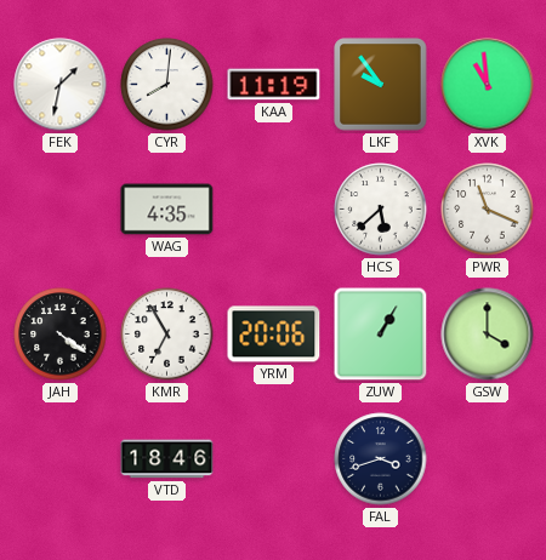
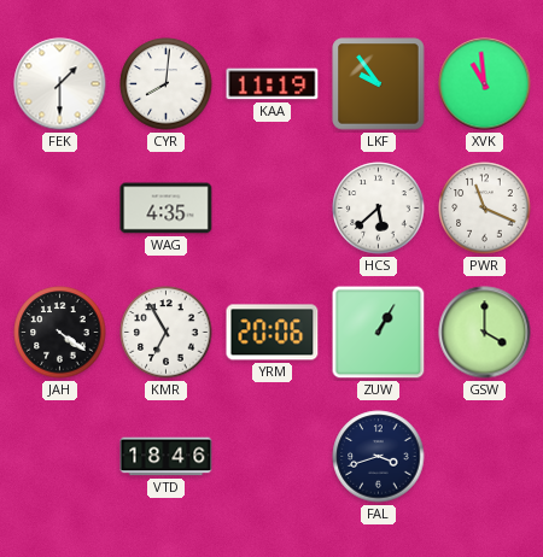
FEK: 1:32 -> 1:30 (60, 84)
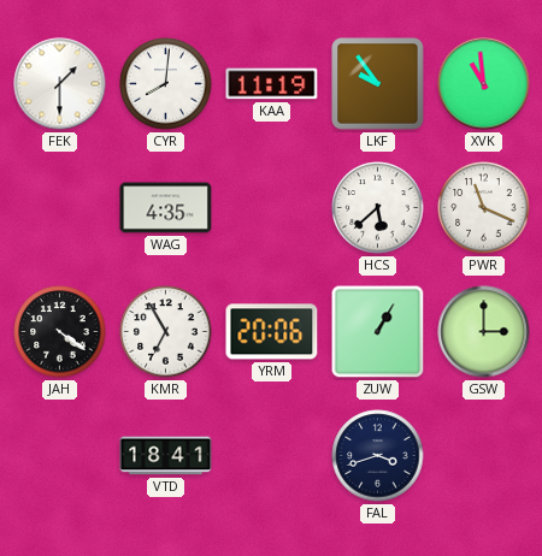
GSW: 4:00 -> 3:00 (484, 332)
VTD: 18:46 -> 18:41 (166, 456)
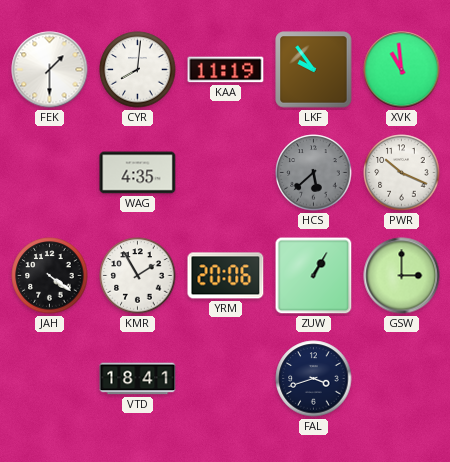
HCS dial: white -> grey (314, 173)
PWR: 11:19 -> 10:19 (402, 173)
KMR: 6:55 -> 1:55 (138, 276)
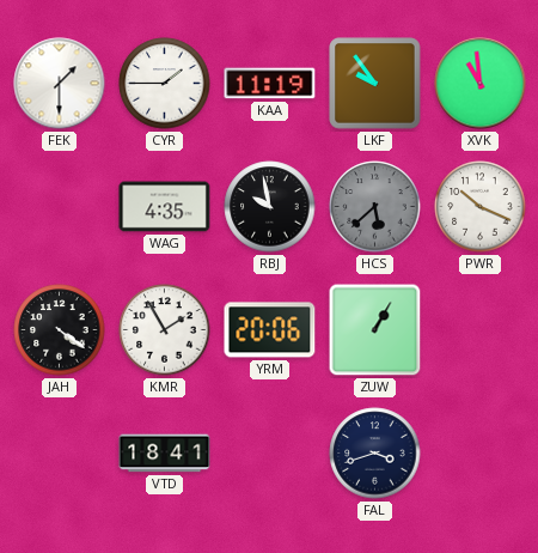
CYR: 8:01 -> 1:45 (165, 84)
RBJ: none -> 9:58 (270, 207)
GSW: 3:00 -> none (402, 276)
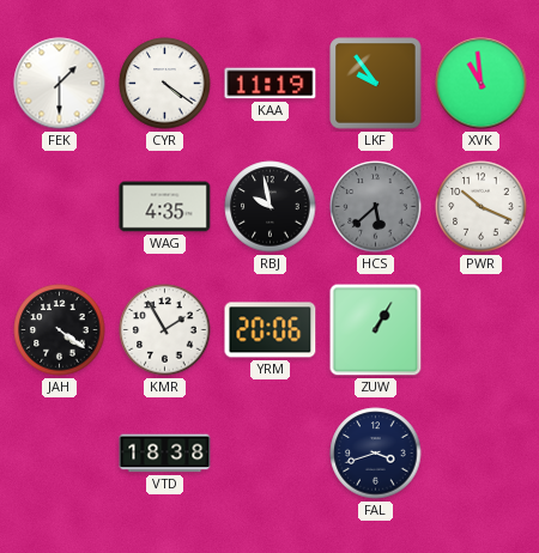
CYR: 1:45 -> 4:21 (165, 84)
VTD: 18:41 -> 18:38 (165, 454)
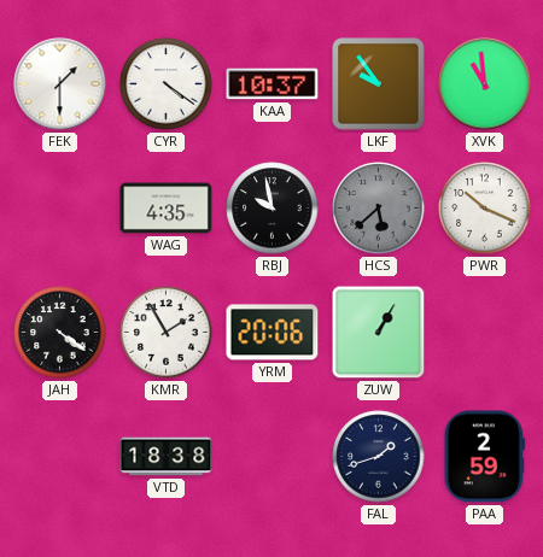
KAA: 11:19 -> 10:37 (273, 84)
FAL: 3:42 -> 1:42 (379, 457)
PAA: none -> 2:59 (484, 457)
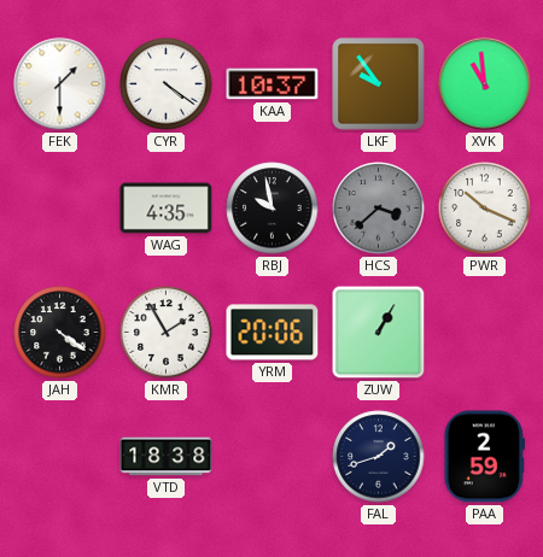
HCS: 5:38 -> 3:38 (379, 209)
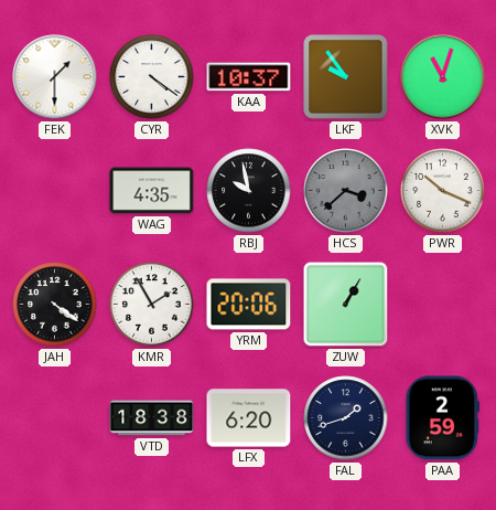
XVK: 10:59 -> 11:03 (443, 77)
LFX: none -> 6:20 (249, 418)
